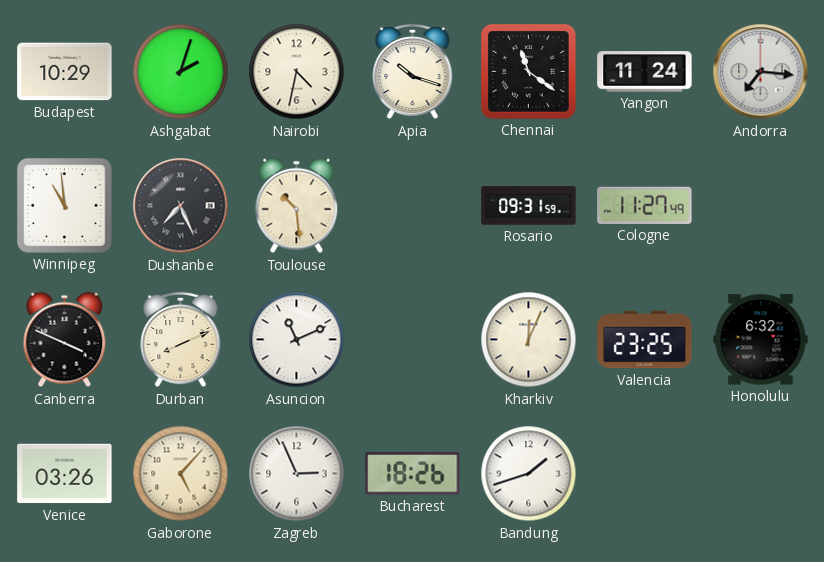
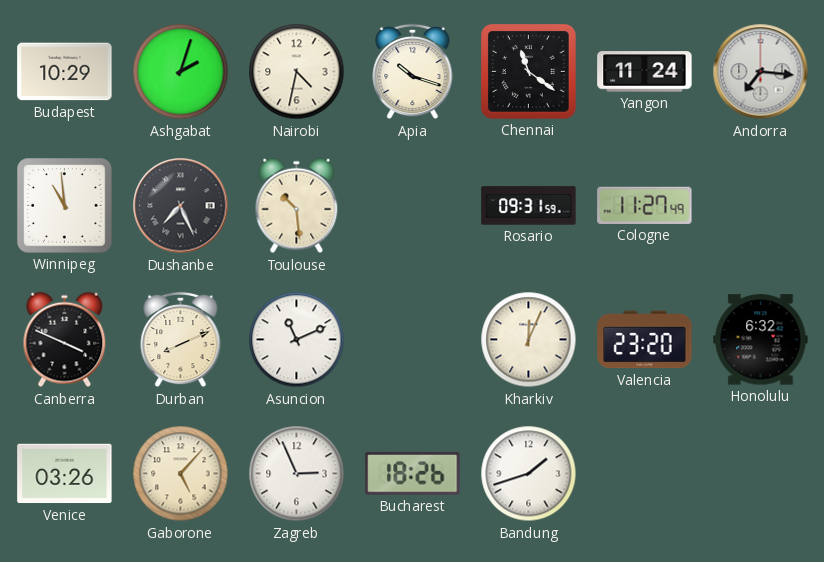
Valencia: 23:25 -> 23:20 (645, 340)
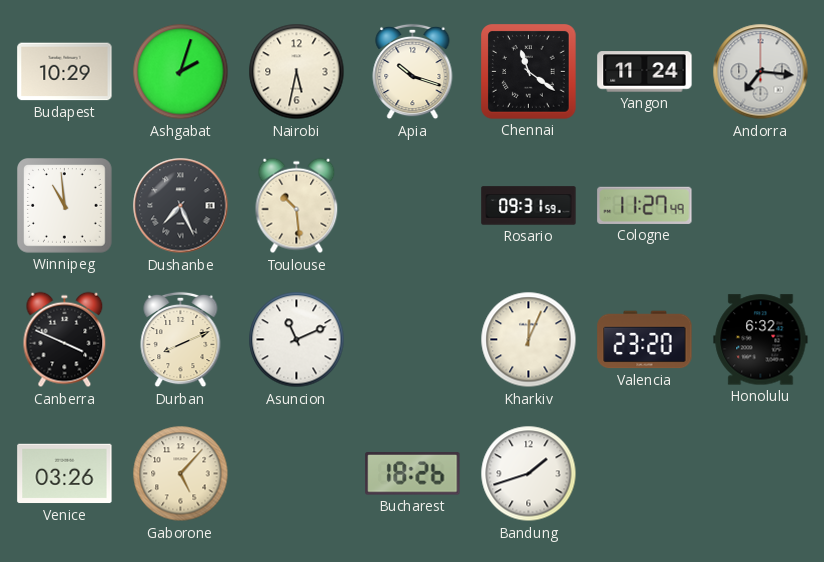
Nairobi: 4:32 -> 5:32 (297, 72)
Zagreb: 2:56 -> none (297, 474)
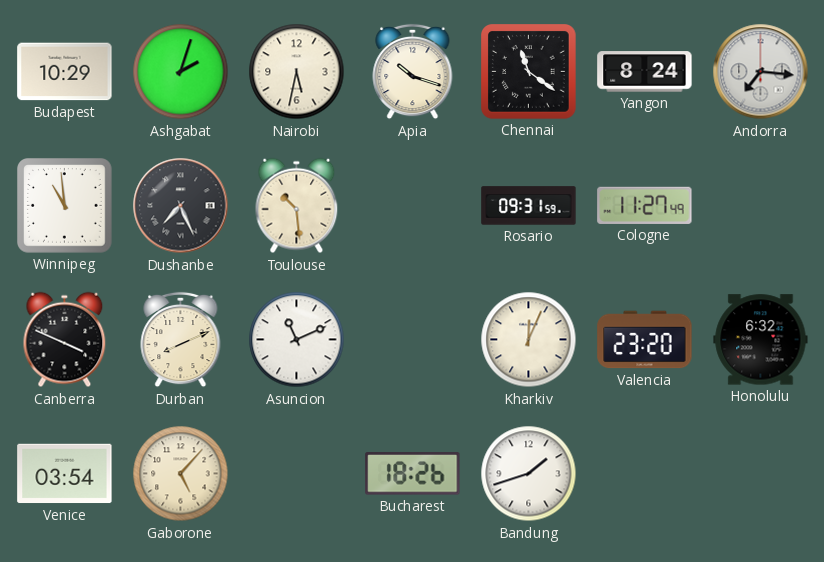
Yangon: 11:24 -> 8:24 (645, 72)
Venice: 03:26 -> 03:54 (65, 474)
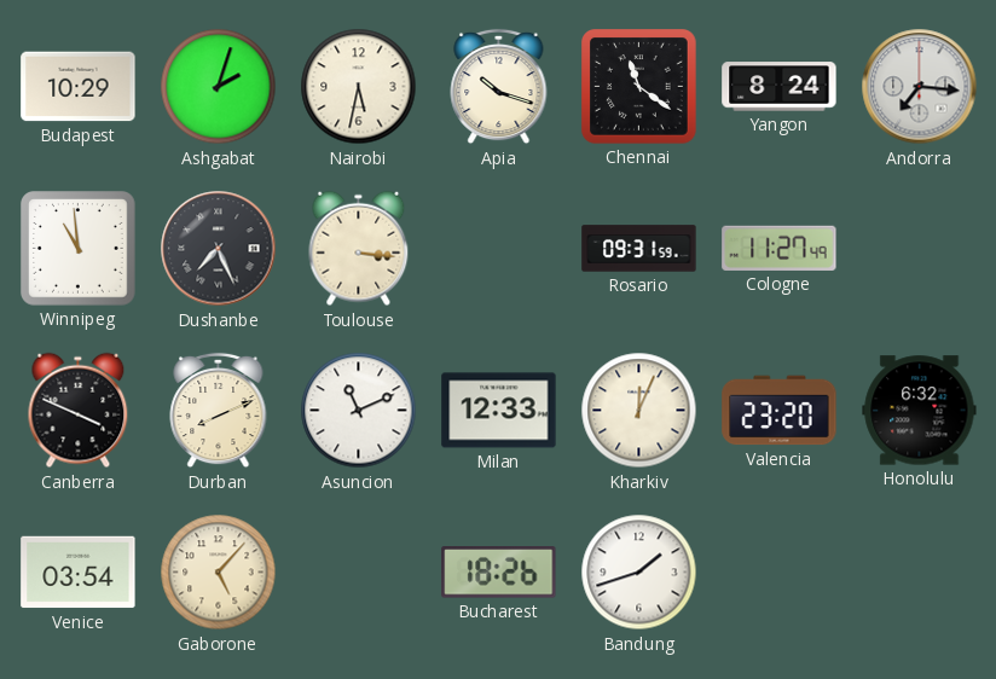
Toulouse: 10:29 -> 3:16 (359, 249)
Milan: none -> 12:33 (499, 411)
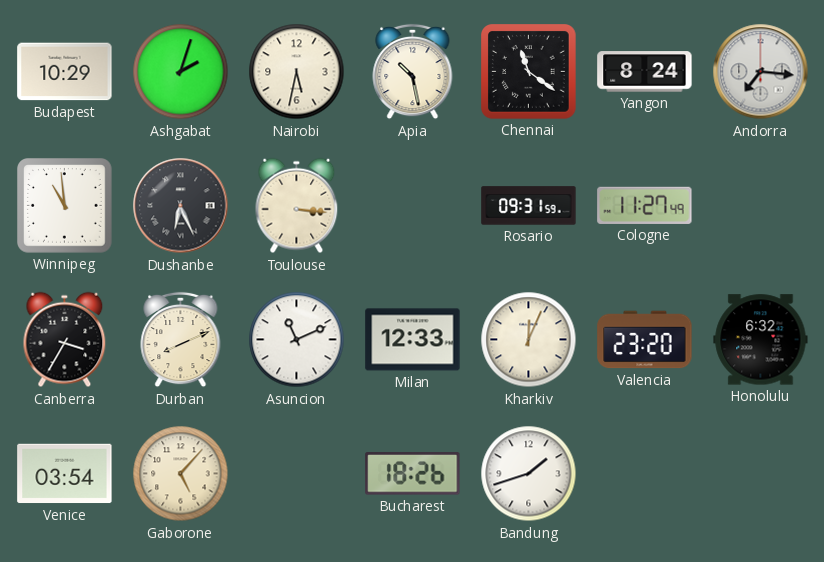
Apia: 10:18 -> 10:28 (413, 72)
Dushanbe: 7:26 -> 6:26 (181, 206)
Canberra: 3:49 -> 3:35 (65, 340)
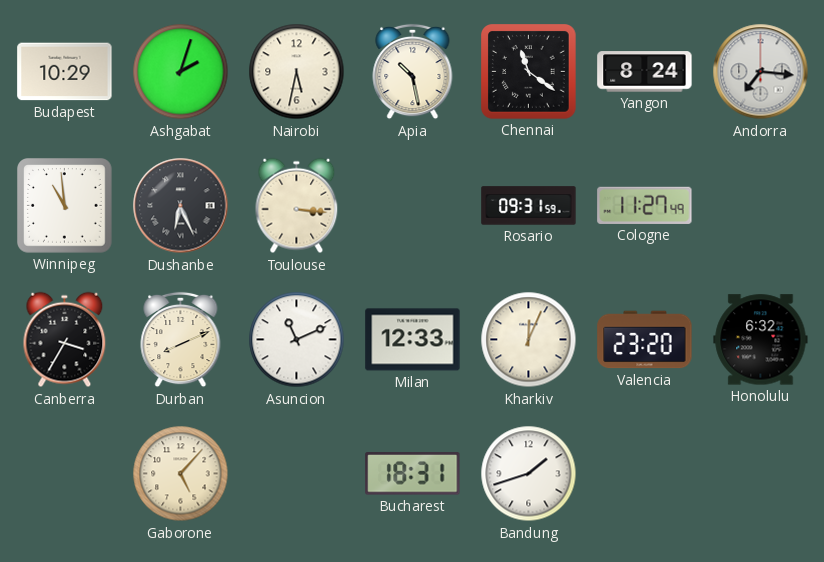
Venice: 03:54 -> none (65, 474)
Bucharest: 18:26 -> 18:31 (413, 474)
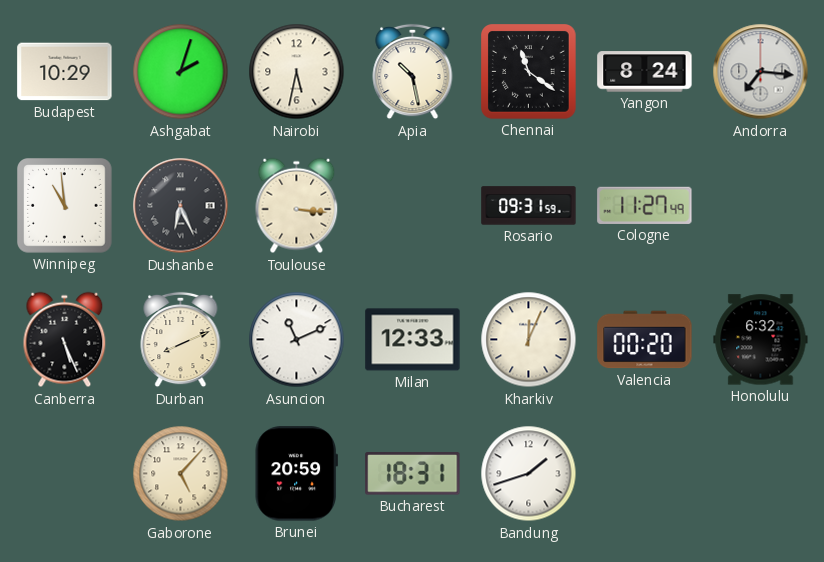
Canberra: 3:35 -> 5:26 (65, 340)
Valencia: 23:20 -> 00:20 (645, 340)
Brunei: none -> 20:59 (296, 474)
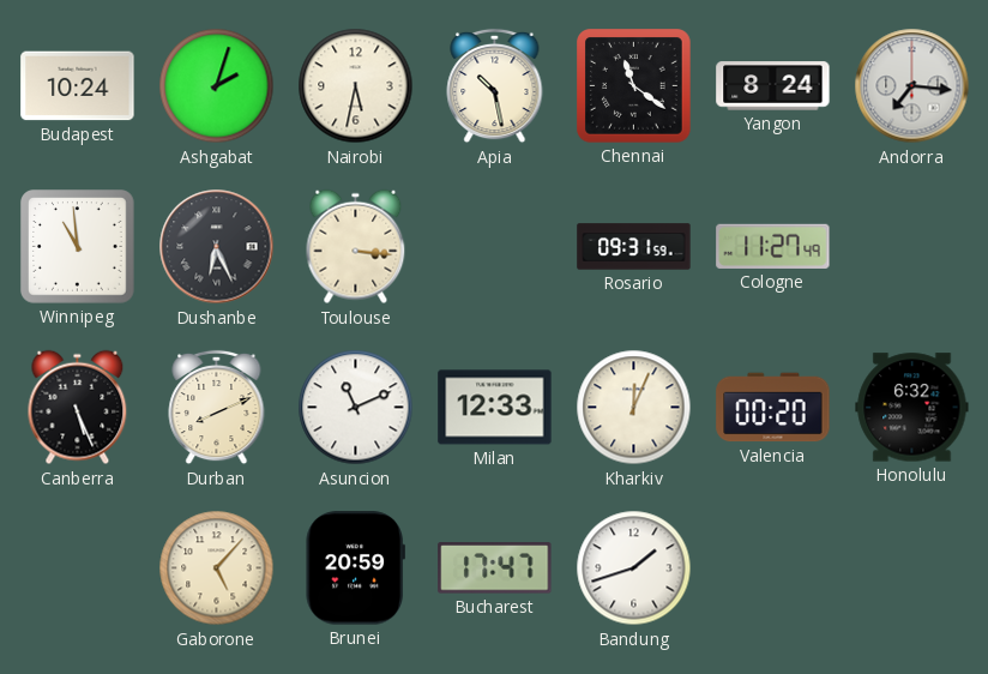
Budapest: 10:29 -> 10:24 (78, 86)
Bucharest: 18:31 -> 17:47 (495, 568)
